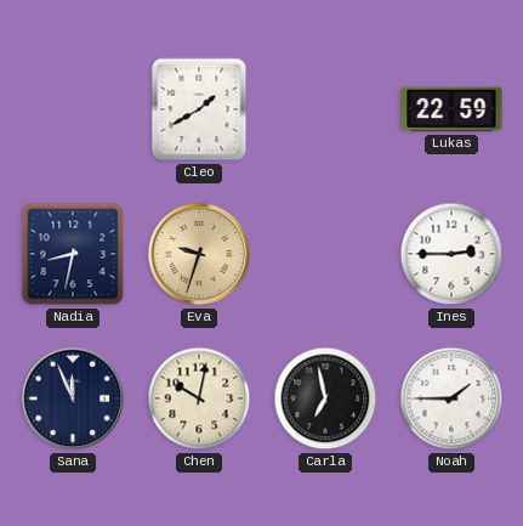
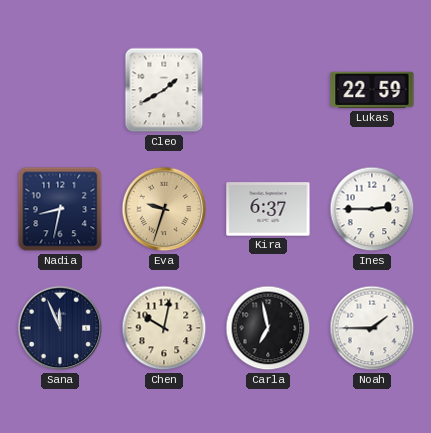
Kira: none -> 6:37 (268, 209)
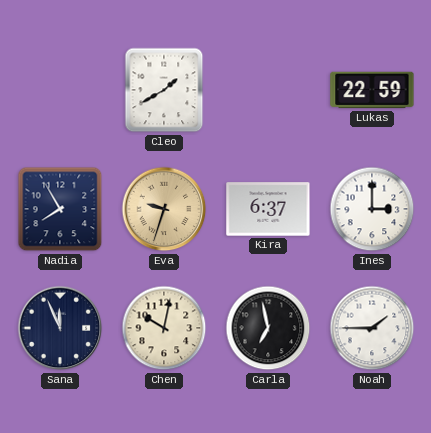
Nadia: 8:32 -> 7:55 (60, 209)
Ines: 2:45 -> 3:00 (372, 209)
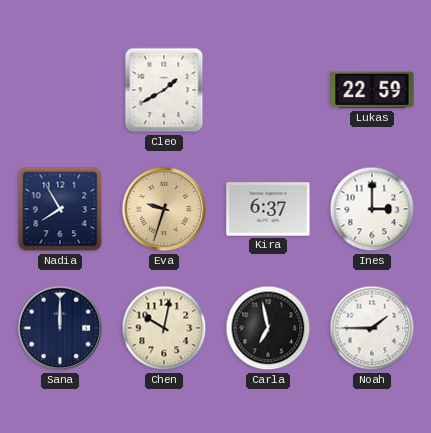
Sana: 11:56 -> 12:00 (60, 328)
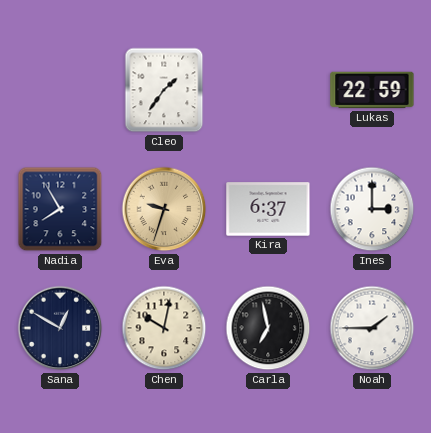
Cleo: 1:40 -> 1:36 (164, 90)
Sana: 12:00 -> 12:50 (60, 328)
